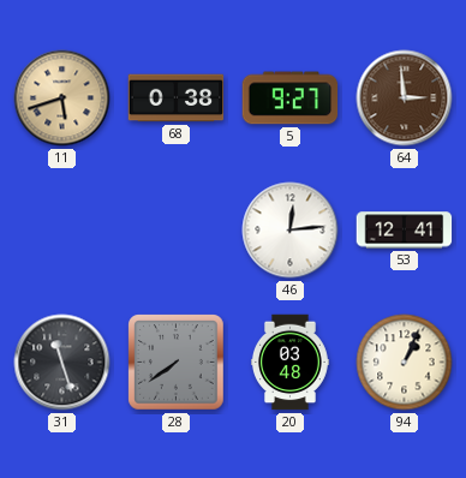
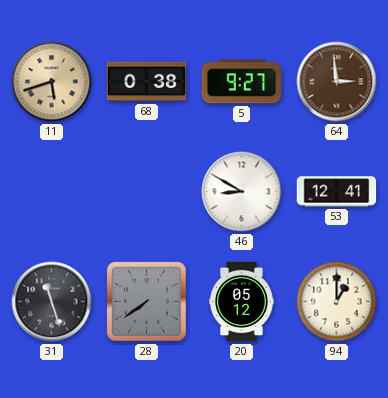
46: 12:14 -> 8:50 (242, 192)
20: 03:48 -> 05:12 (242, 302)
94: 1:04 -> 1:00 (337, 302)
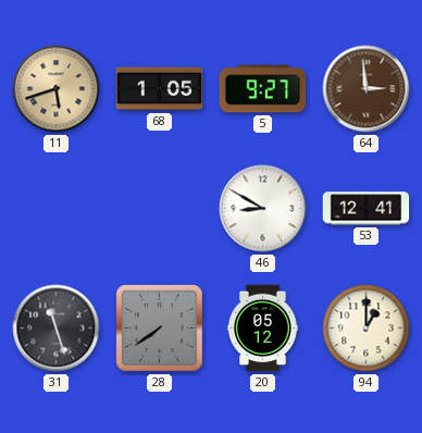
68: 0:38 -> 1:05 (160, 89)
